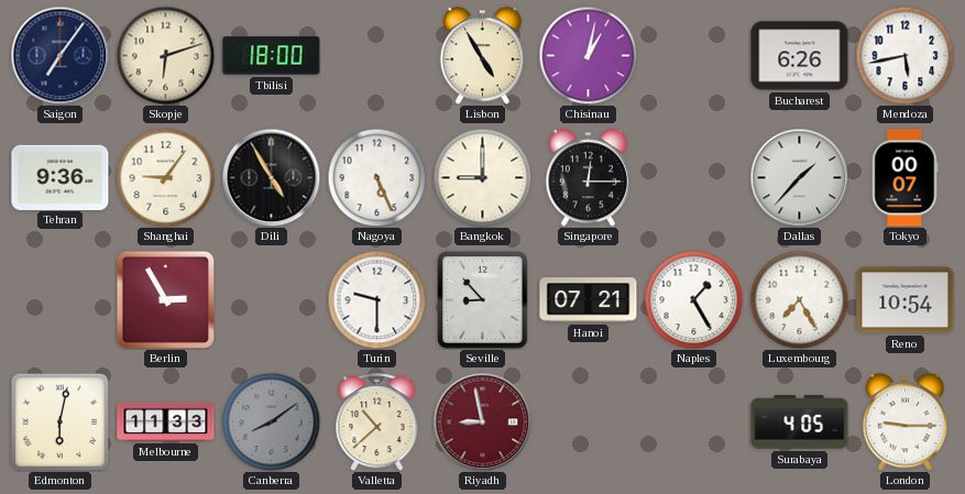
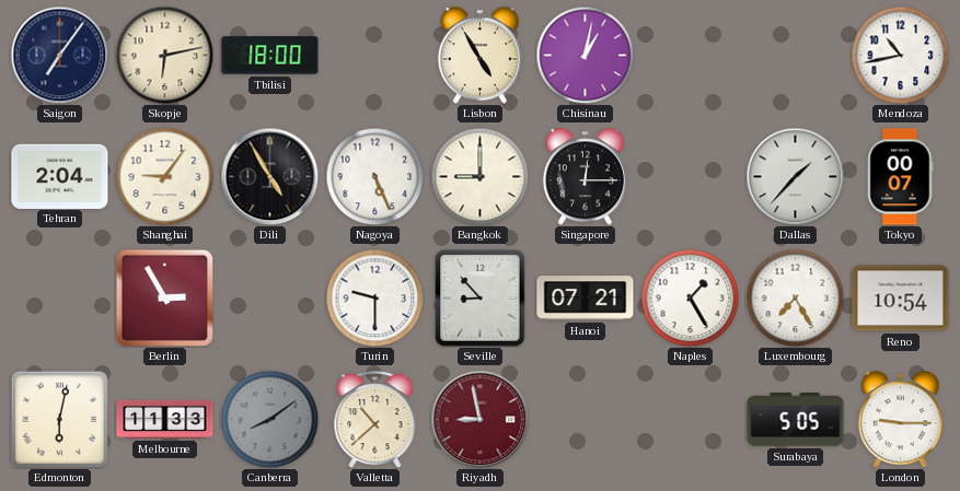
Skopje: 6:12 -> 6:13 (164, 55)
Bucharest: 6:26 -> none (800, 56)
Mendoza: 5:43 -> 10:43 (900, 55)
Tehran: 9:36 -> 2:04 (60, 176)
Surabaya: 4:05 -> 5:05 (796, 420)
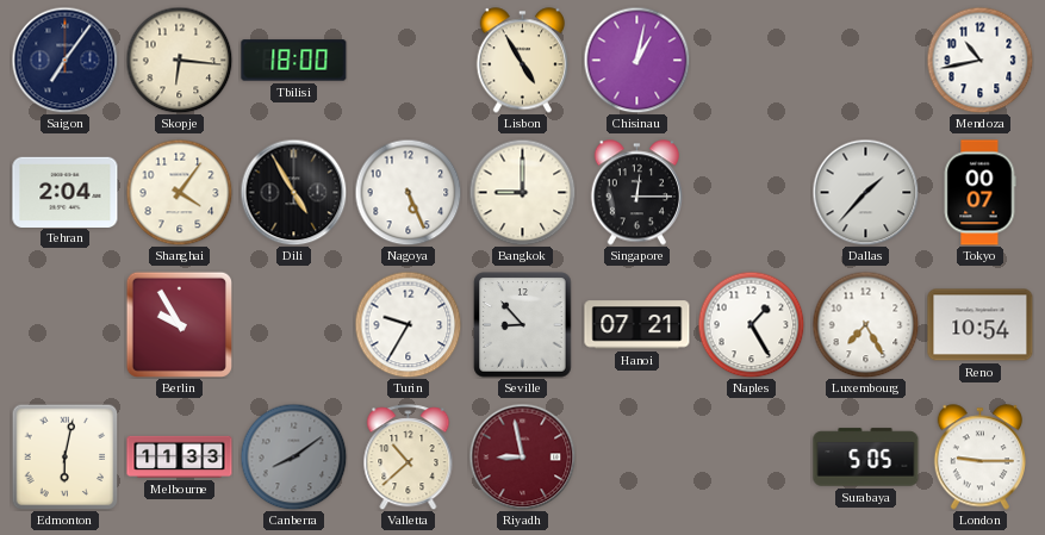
Skopje: 6:13 -> 6:16 (179, 60)
Shanghai: 9:06 -> 4:06 (179, 192)
Berlin: 2:55 -> 9:55 (179, 324)
Turin: 9:30 -> 9:35 (408, 324)
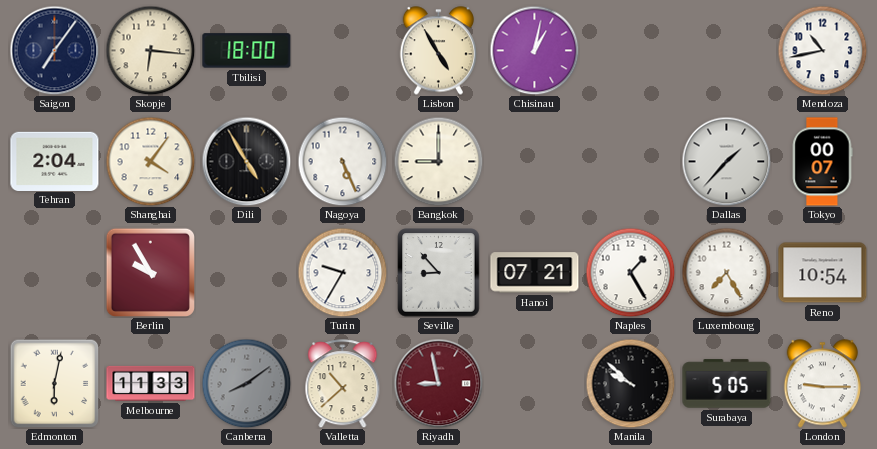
Singapore: 12:15 -> none (636, 193)
Manila: none -> 9:52 (630, 383)
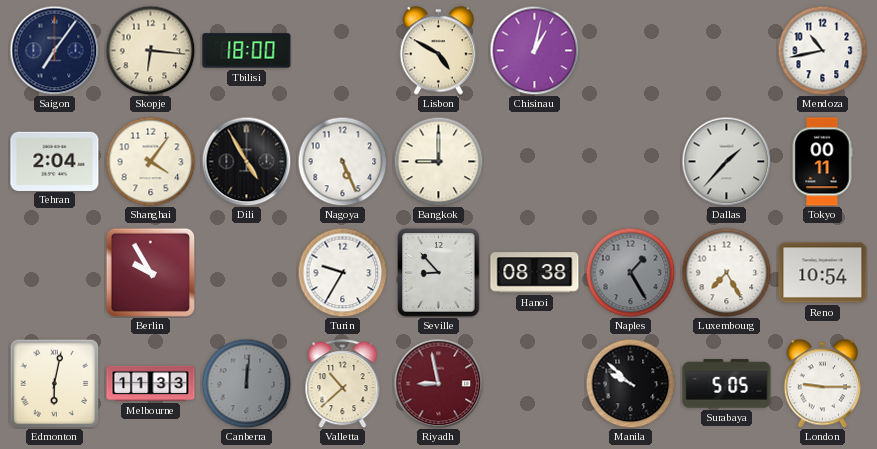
Lisbon: 4:55 -> 4:50 (438, 51)
Tokyo: 00:07 -> 00:11 (822, 162)
Hanoi: 07:21 -> 08:38 (535, 273)
Naples dial: white -> grey (630, 272)
Canberra: 8:09 -> 12:01 (246, 383)
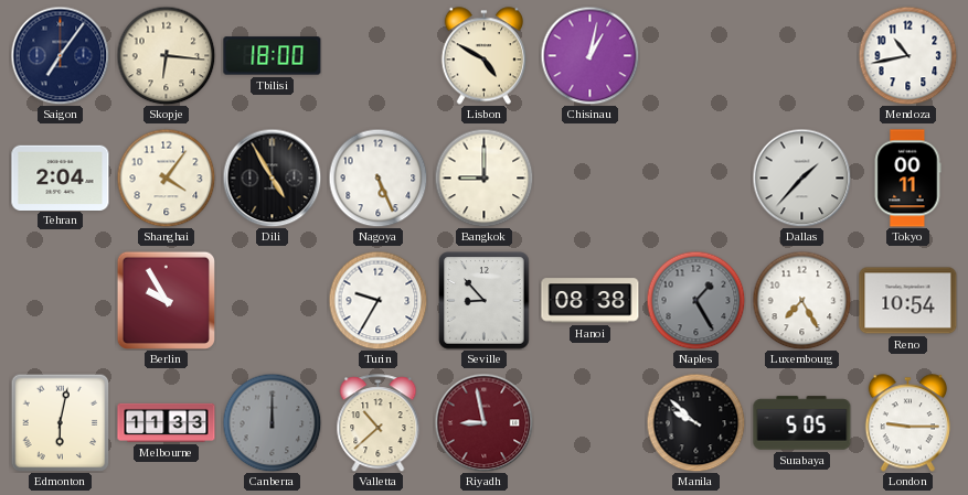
Canberra: 12:01 -> 12:00 (272, 422)
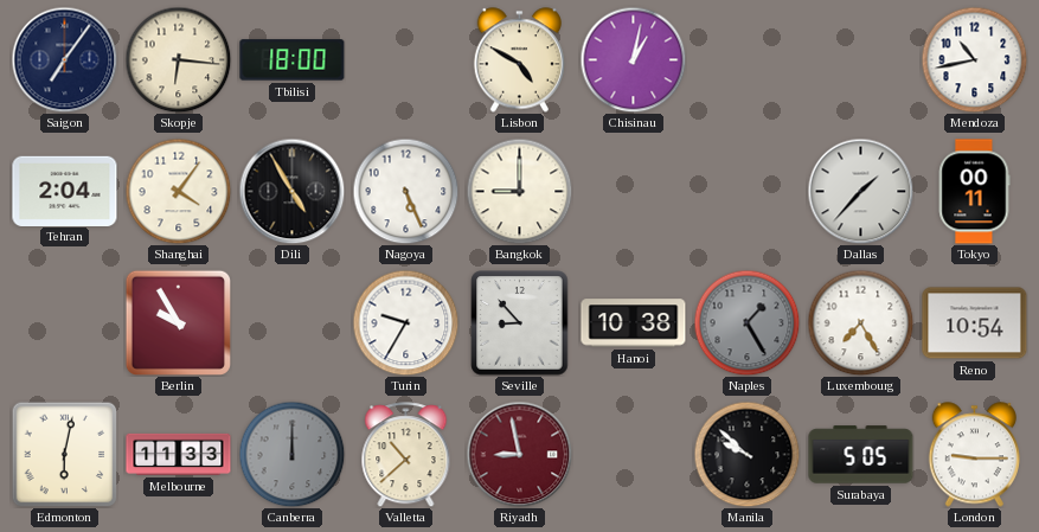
Hanoi: 08:38 -> 10:38 (634, 323)
